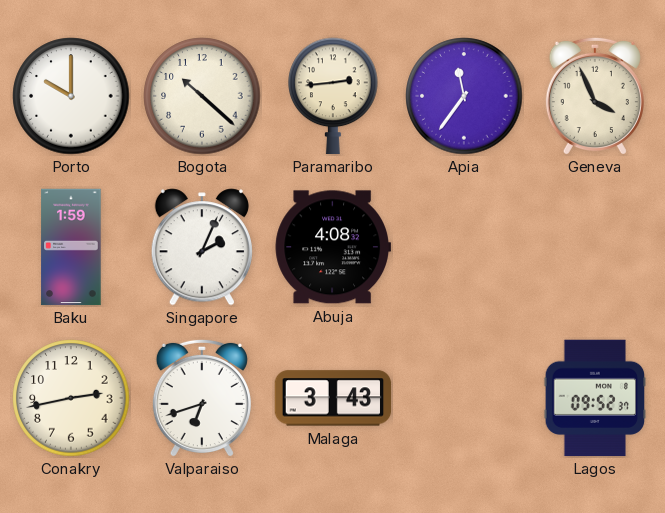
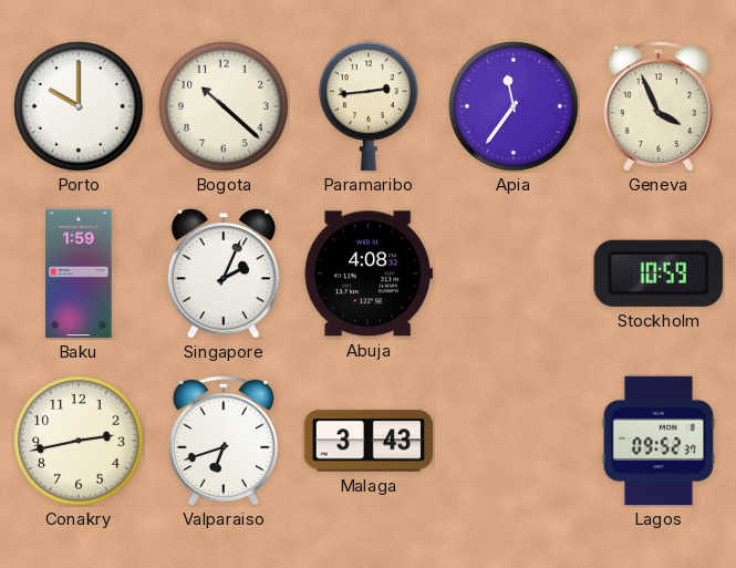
Stockholm: none -> 10:59 (659, 273)
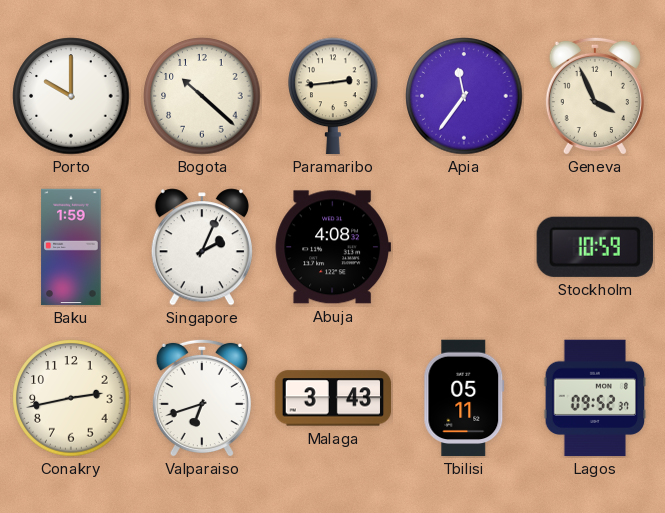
Tbilisi: none -> 05:11 (464, 398)
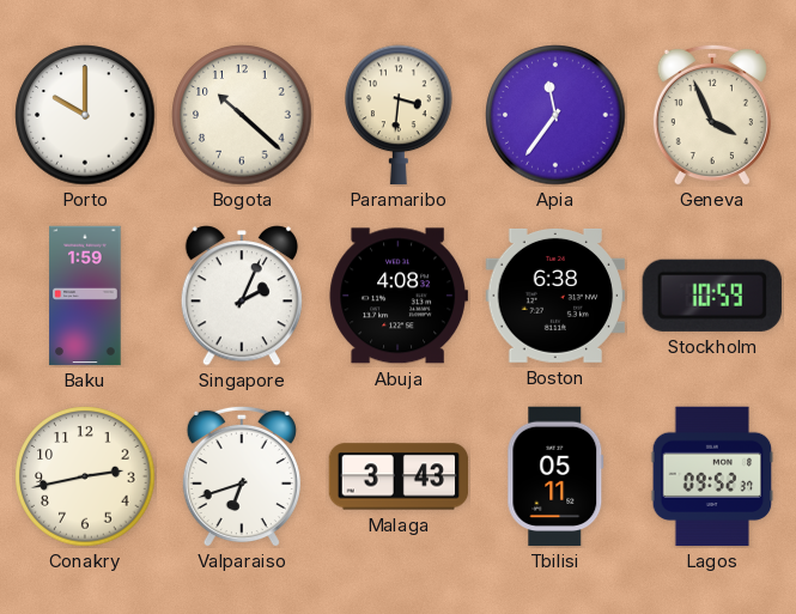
Paramaribo: 2:44 -> 3:31 (399, 115)
Boston: none -> 6:38 (555, 296)
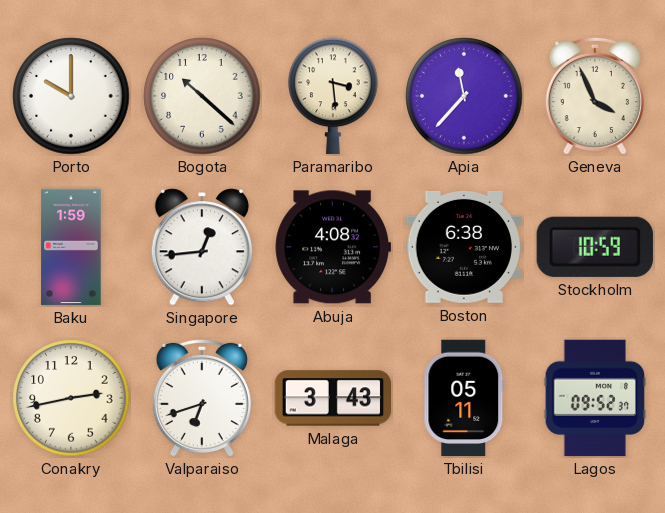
Paramaribo: 3:31 -> 3:29 (333, 96)
Apia: 11:36 -> 11:37 (464, 96)
Singapore: 2:04 -> 12:44 (202, 247)
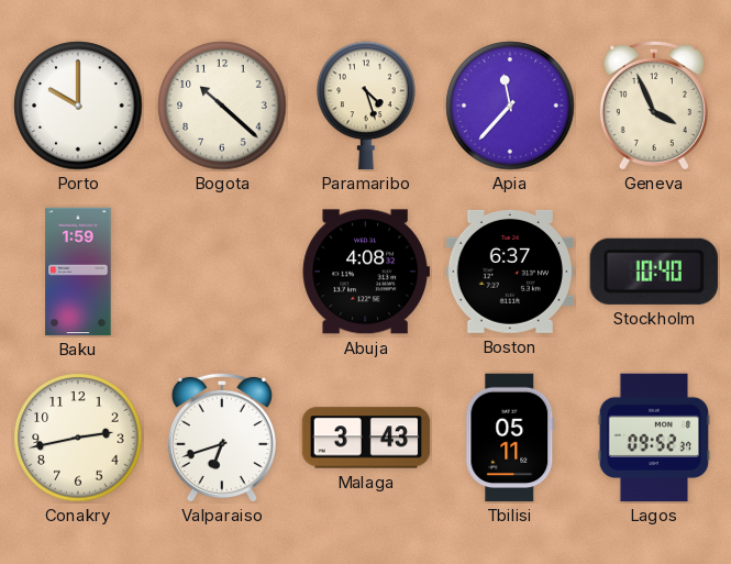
Paramaribo: 3:29 -> 4:27 (366, 106)
Singapore: 12:44 -> none (202, 247)
Boston: 6:38 -> 6:37 (510, 272)
Stockholm: 10:59 -> 10:40 (654, 272)
